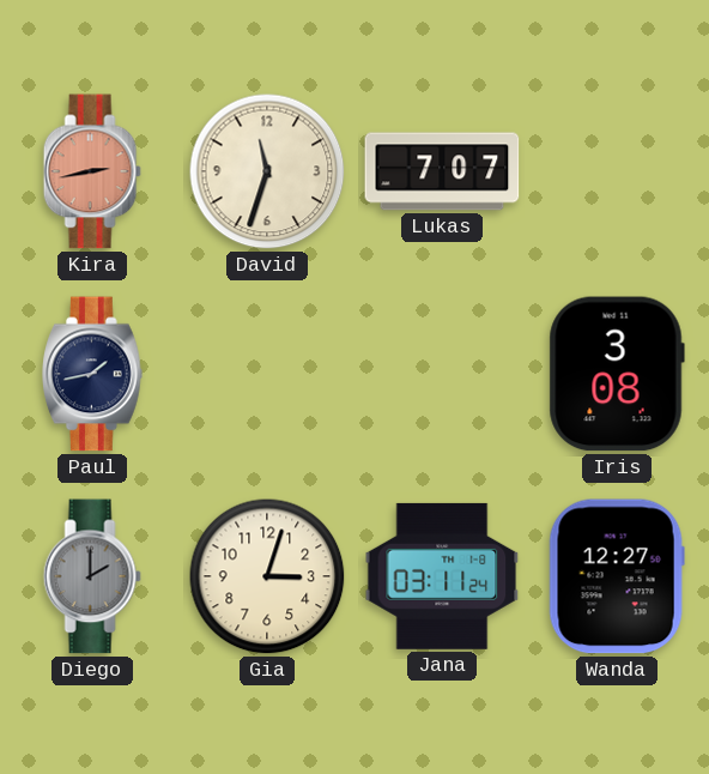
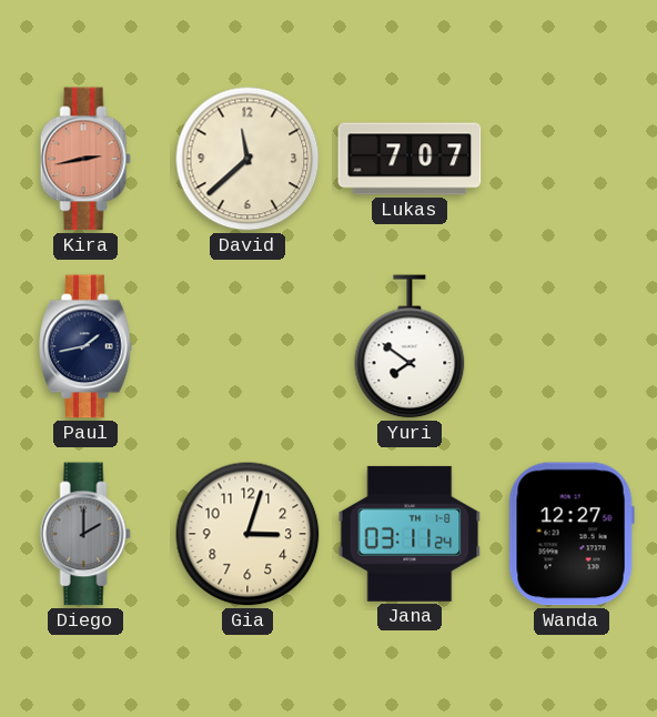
David: 11:33 -> 11:38 (247, 159)
Yuri: none -> 7:51 (410, 346)
Iris: 3:08 -> none (617, 374)
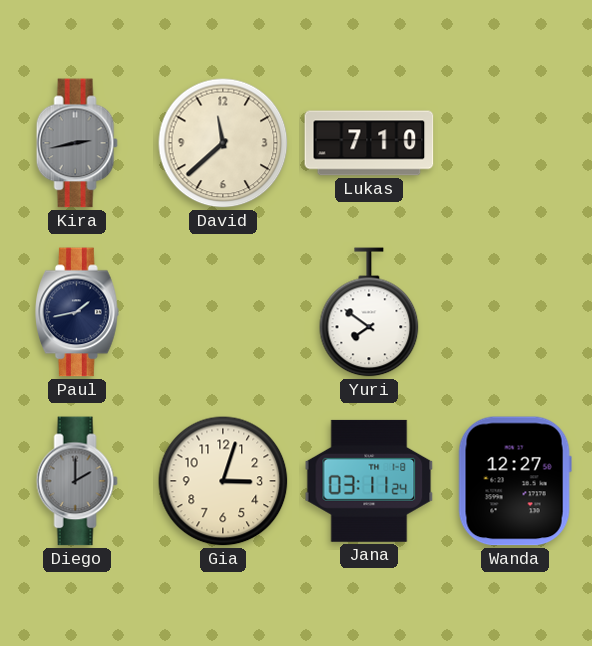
Kira dial: salmon -> grey (77, 143)
Lukas: 7:07 -> 7:10 (369, 143)
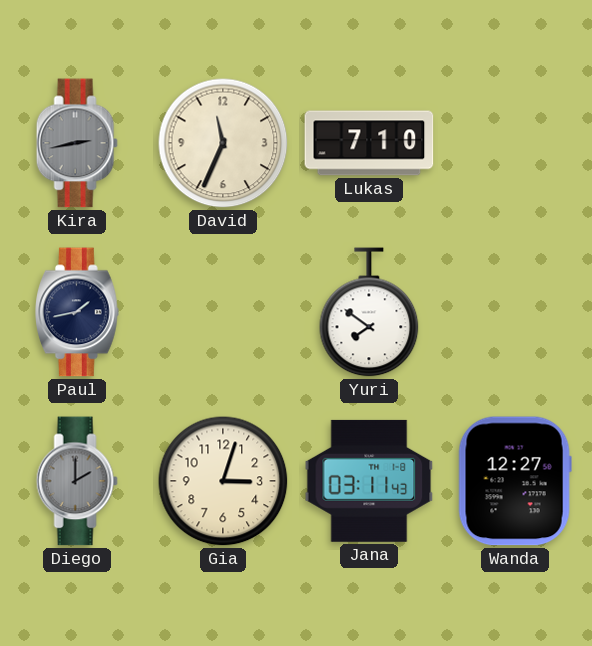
David: 11:38 -> 11:34 (223, 143)
Jana: 03:11:24 -> 03:11:43 (369, 481)
